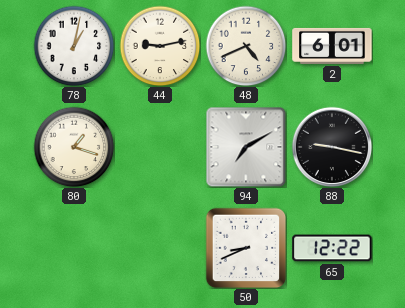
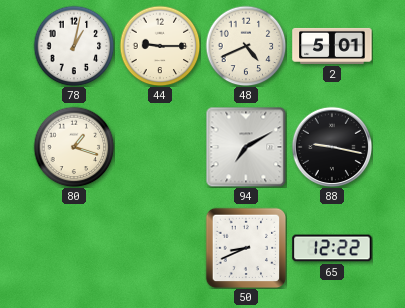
44: 9:13 -> 9:15 (160, 46)
2: 6:01 -> 5:01 (332, 46)
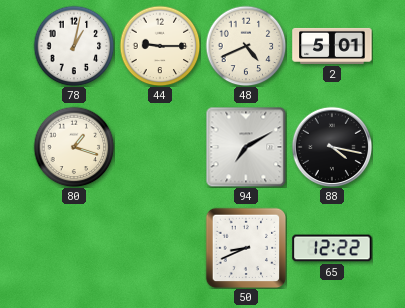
88: 9:17 -> 4:17 (332, 147)
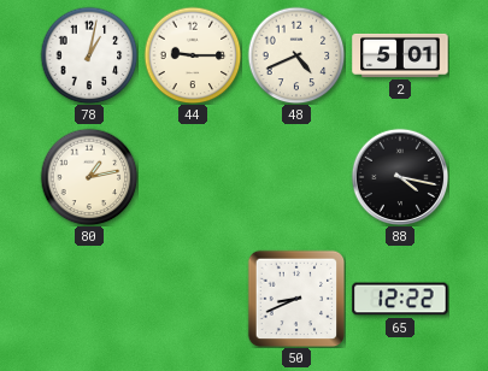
80: 1:18 -> 1:13 (89, 177)
94: 7:10 -> none (246, 147)
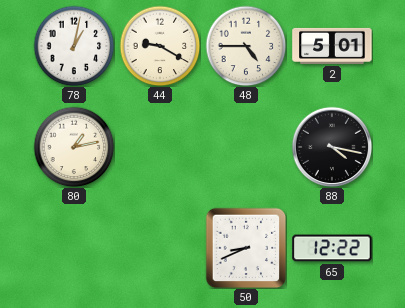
44: 9:15 -> 9:20 (160, 46)
48: 4:41 -> 4:45 (246, 46)
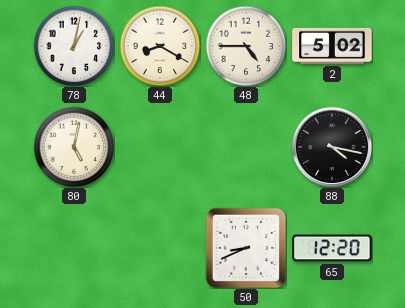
44: 9:20 -> 8:20 (160, 46)
2: 5:01 -> 5:02 (332, 46)
80: 1:13 -> 5:02 (74, 147)
65: 12:22 -> 12:20 (332, 248)
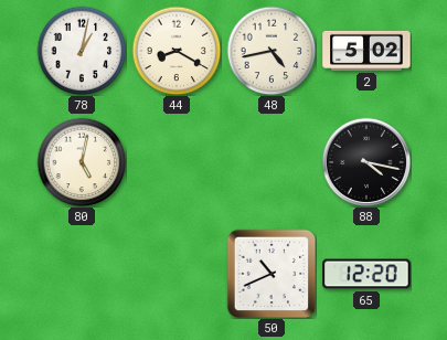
48: 4:45 -> 4:43 (272, 51)
50: 8:41 -> 10:41 (272, 274)
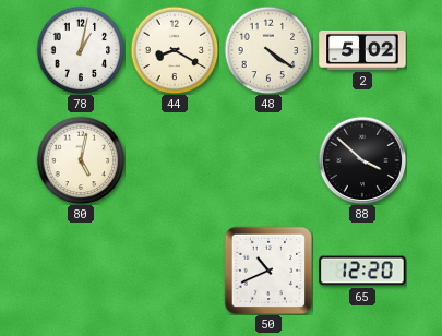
48: 4:43 -> 4:21 (268, 50)
88: 4:17 -> 3:52 (362, 160)
